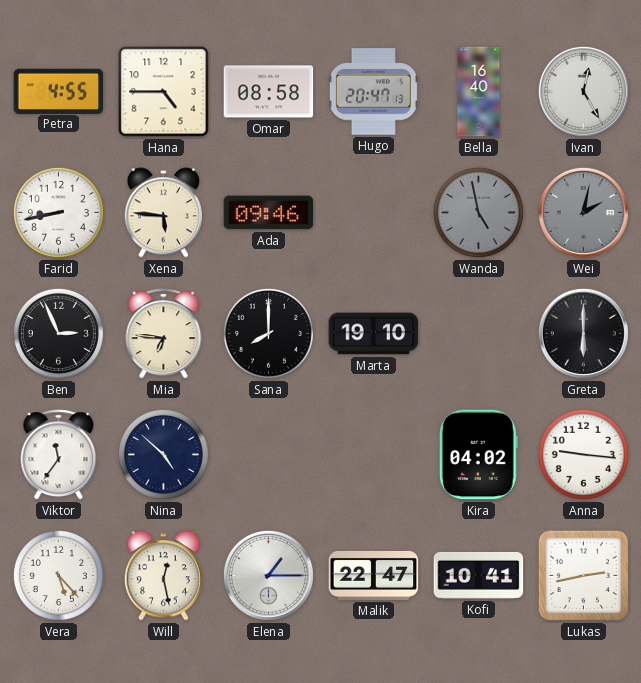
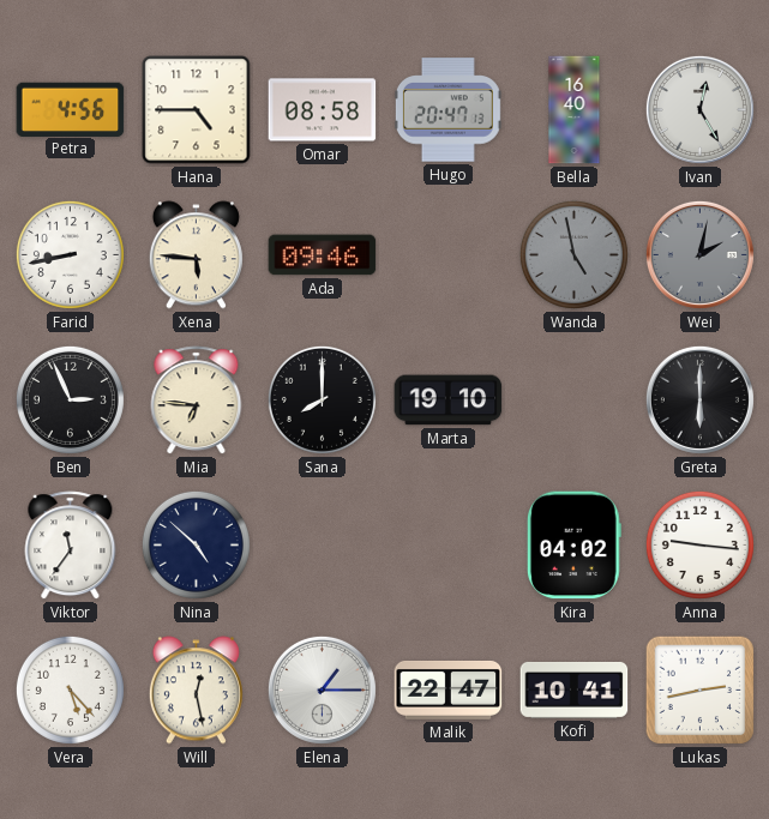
Petra: 4:55 -> 4:56 (71, 109)
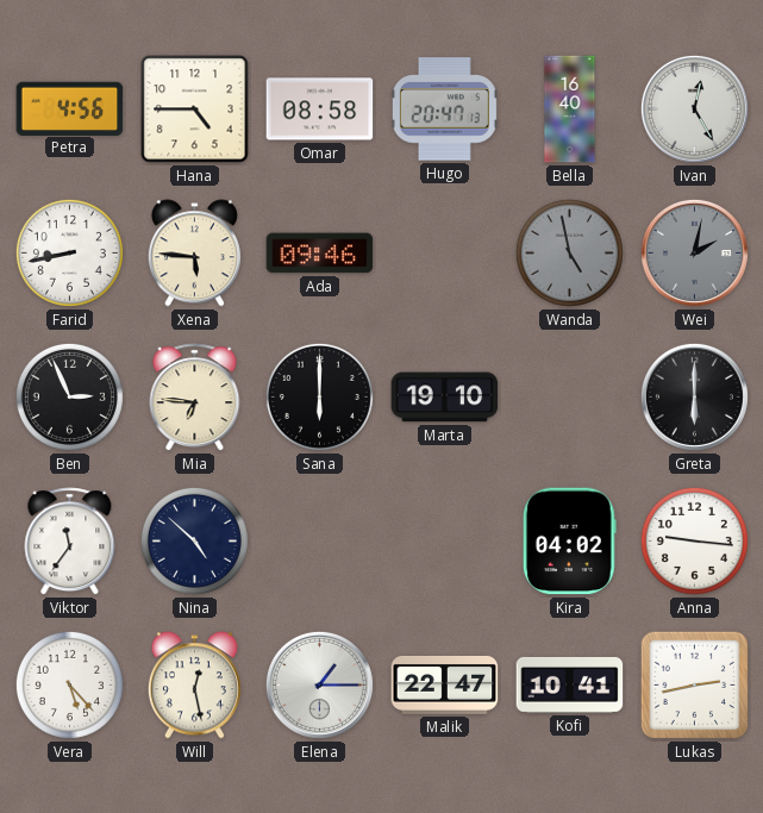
Sana: 8:00 -> 6:00 (319, 396)
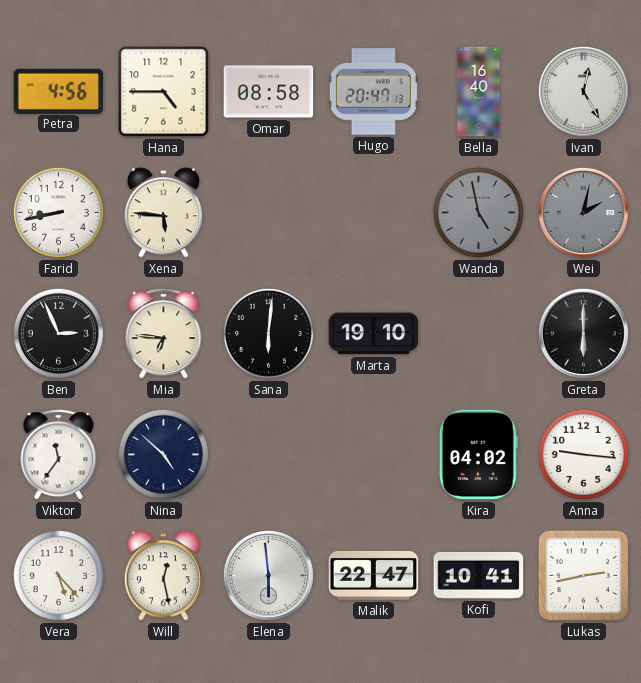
Ada: 09:46 -> none (320, 254)
Sana: 6:00 -> 6:01 (268, 333)
Elena: 1:15 -> 5:59 (268, 575)
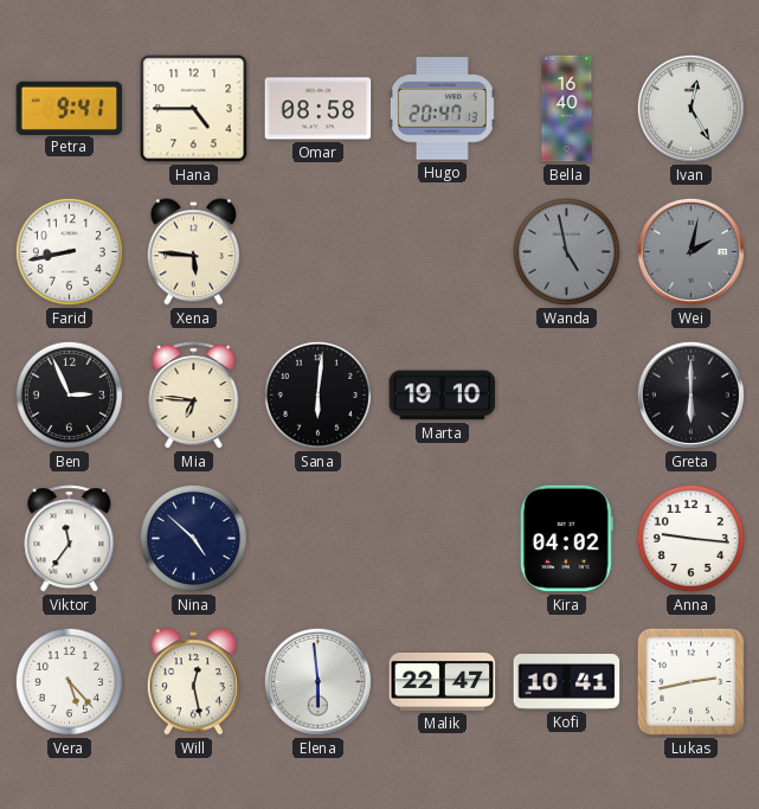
Petra: 4:56 -> 9:41 (70, 108)
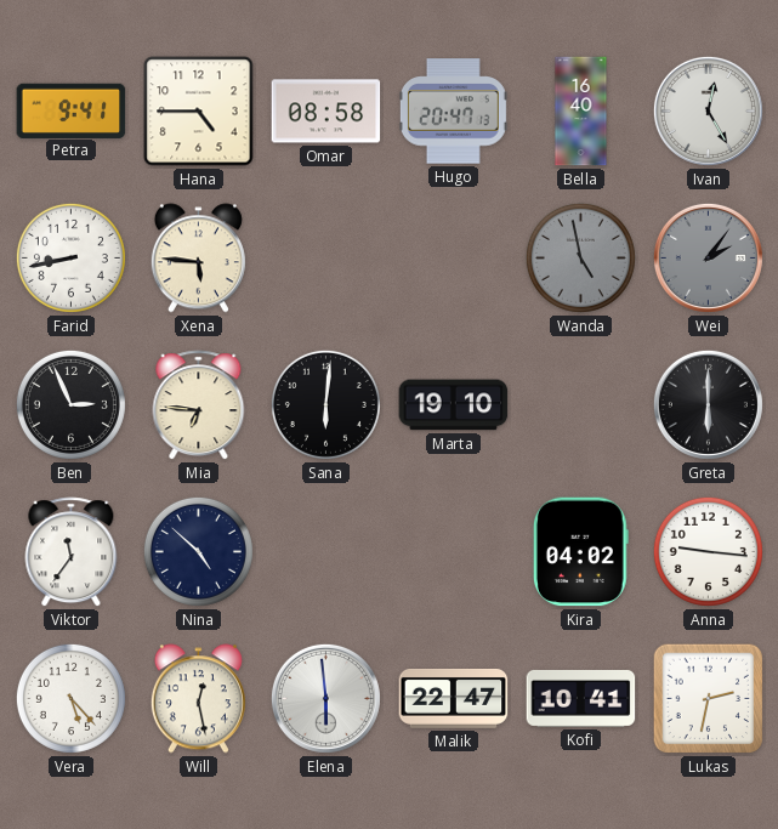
Wei: 2:02 -> 2:06 (708, 257)
Lukas: 2:43 -> 2:32 (709, 699)
